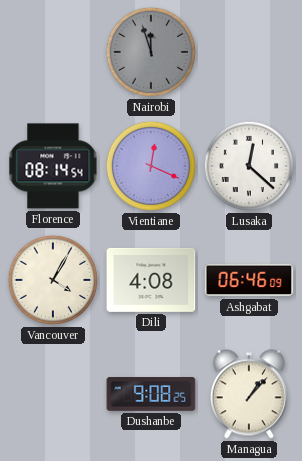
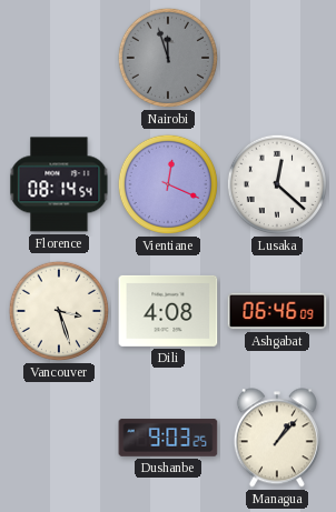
Vancouver: 4:05 -> 3:27 (59, 311)
Dushanbe: 9:08 -> 9:03 (168, 438)
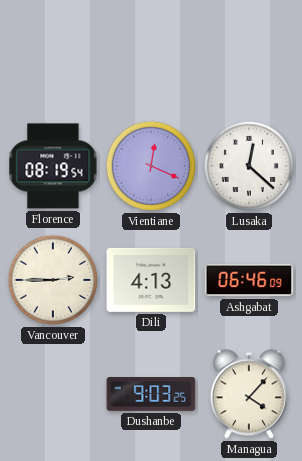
Nairobi: 11:57 -> none (168, 58)
Florence: 08:14 -> 08:19 (53, 166)
Vancouver: 3:27 -> 2:45 (53, 280)
Dili: 4:08 -> 4:13 (151, 280)
Managua: 1:07 -> 4:07 (249, 394)
